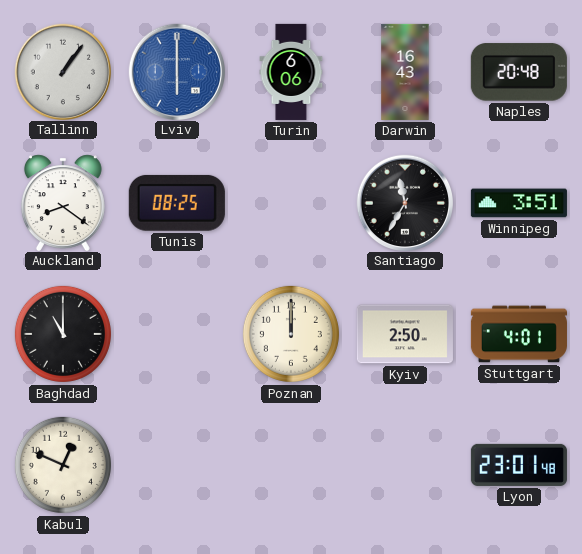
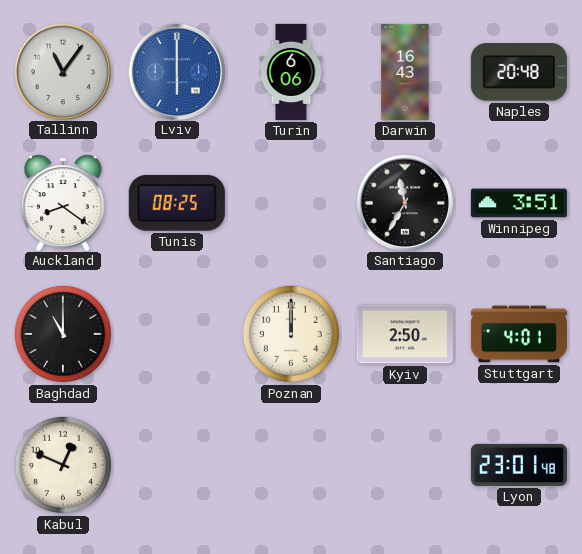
Tallinn: 1:06 -> 11:06 (62, 71)
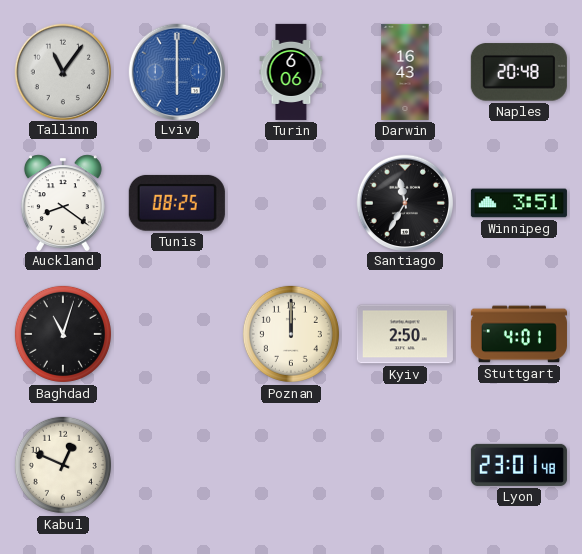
Baghdad: 11:00 -> 11:03 (63, 334)
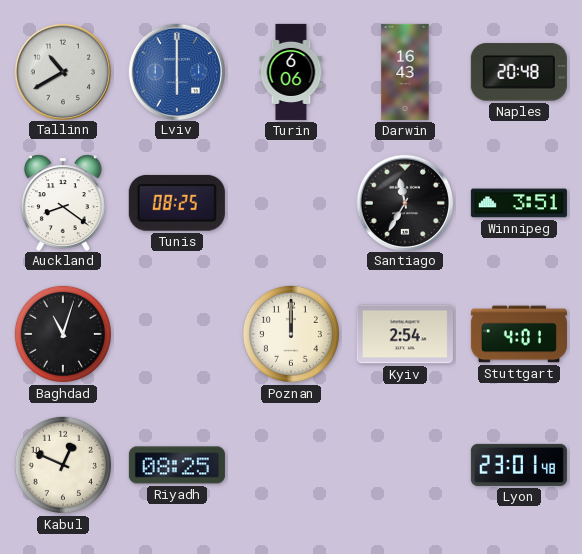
Tallinn: 11:06 -> 10:40 (62, 71)
Kyiv: 2:50 -> 2:54 (405, 334)
Riyadh: none -> 08:25 (177, 465)
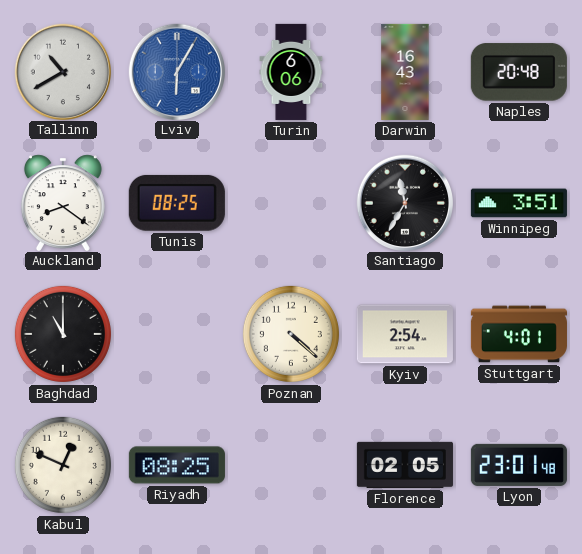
Lviv: 6:00 -> 6:05 (176, 71)
Baghdad: 11:03 -> 11:00 (63, 334)
Poznan: 12:00 -> 4:22 (291, 334)
Florence: none -> 02:05 (405, 465)
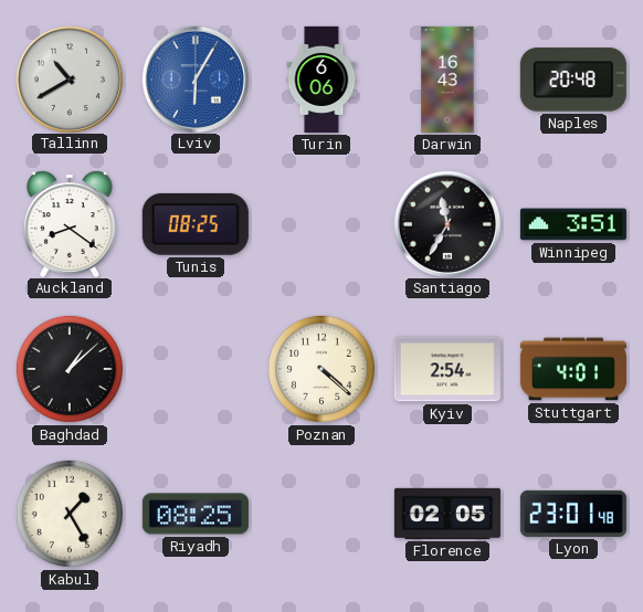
Baghdad: 11:00 -> 1:08 (70, 369)
Kabul: 12:49 -> 1:25 (70, 514)
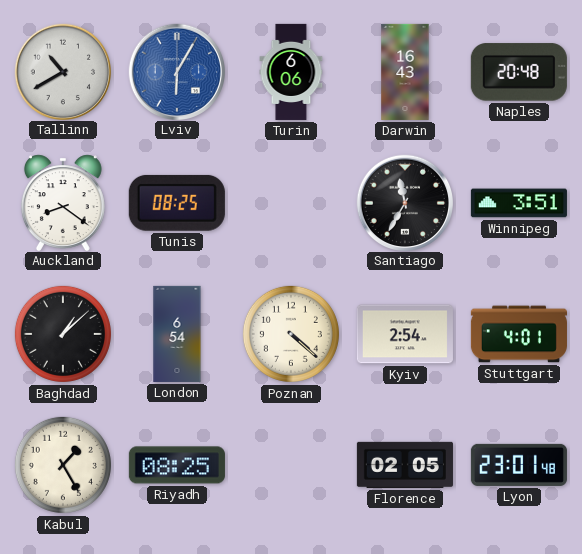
London: none -> 6:54 (177, 334)
